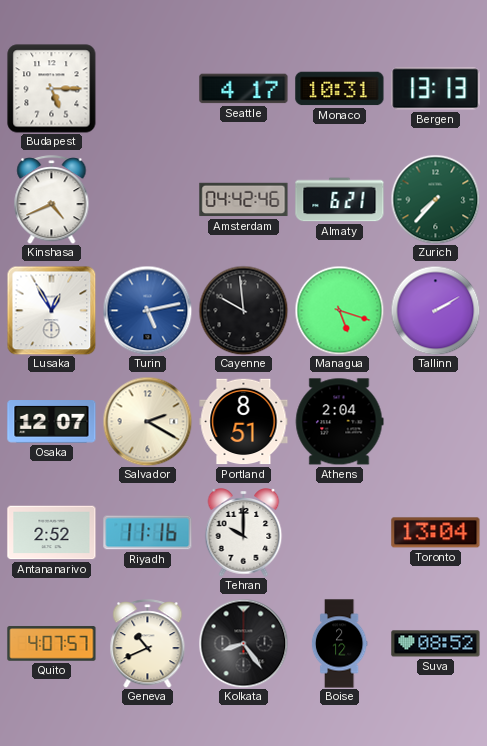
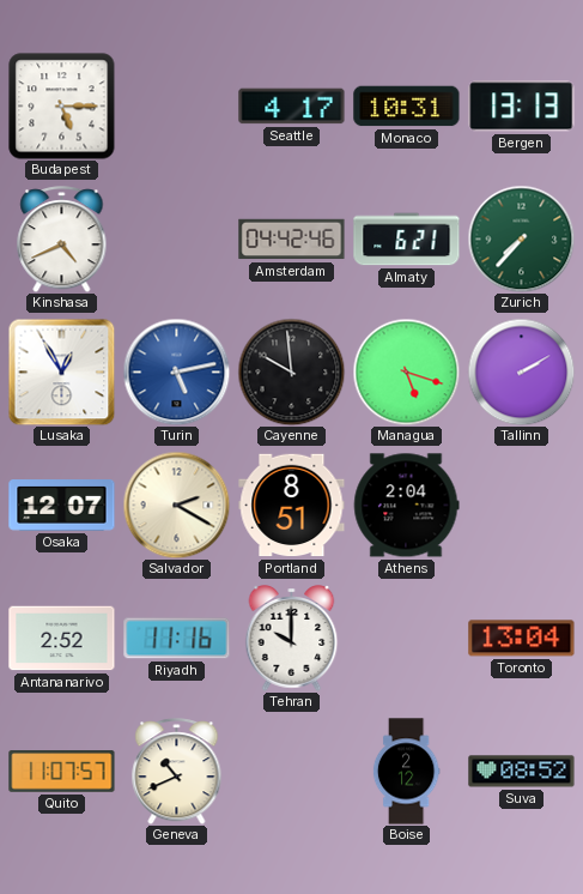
Quito: 4:07 -> 11:07 (62, 772)
Kolkata: 8:24 -> none (243, 643)
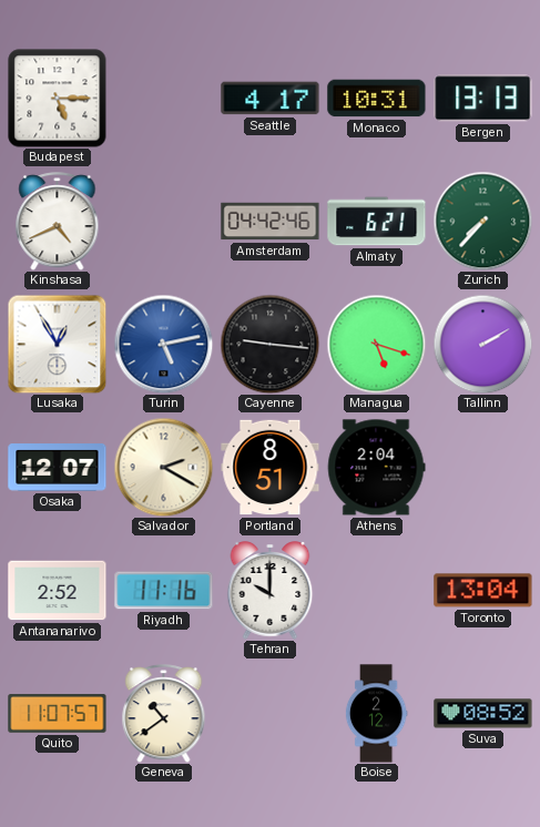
Cayenne: 9:59 -> 9:16 (269, 344)
Geneva: 10:41 -> 10:39 (164, 714)
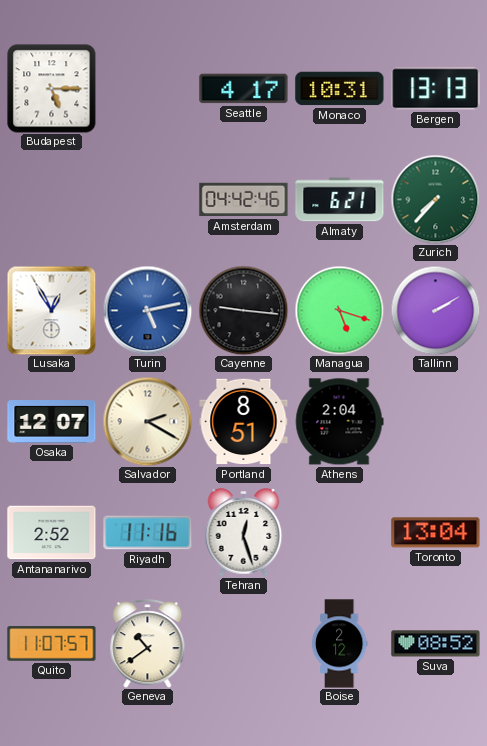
Kinshasa: 4:41 -> none (58, 222)
Tehran: 10:00 -> 12:27 (244, 533)
